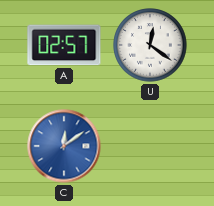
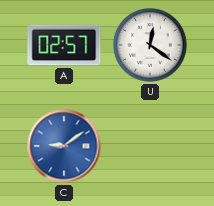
C: 12:09 -> 9:09 (64, 146)
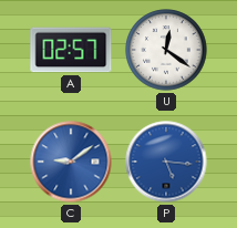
P: none -> 5:16 (166, 162)
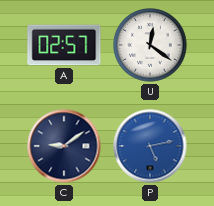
C dial: blue -> navy (64, 146)
P: 5:16 -> 5:13 (150, 146)
